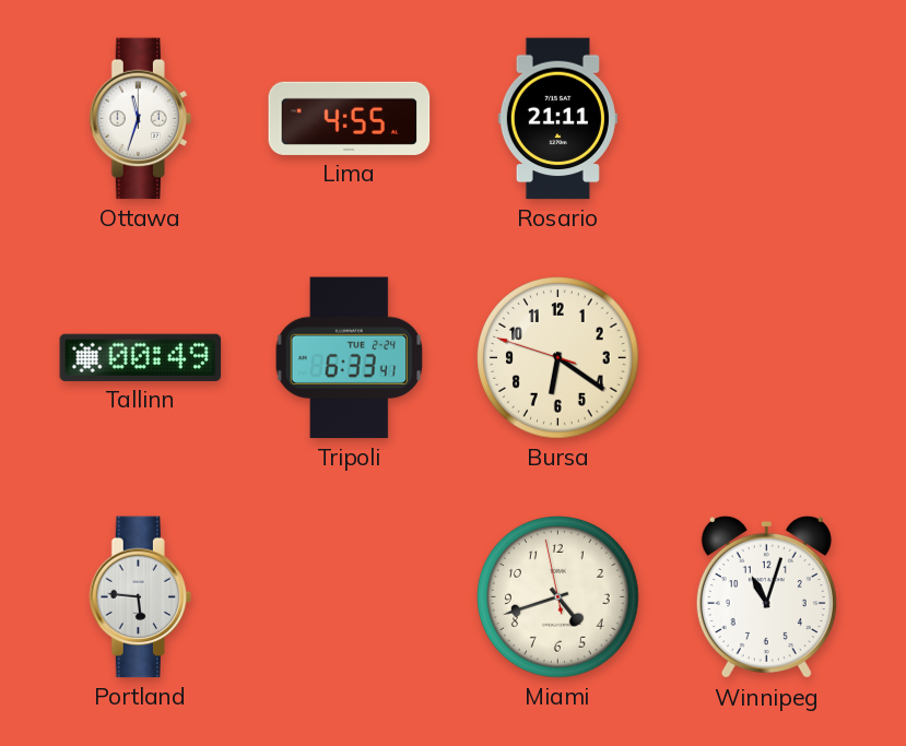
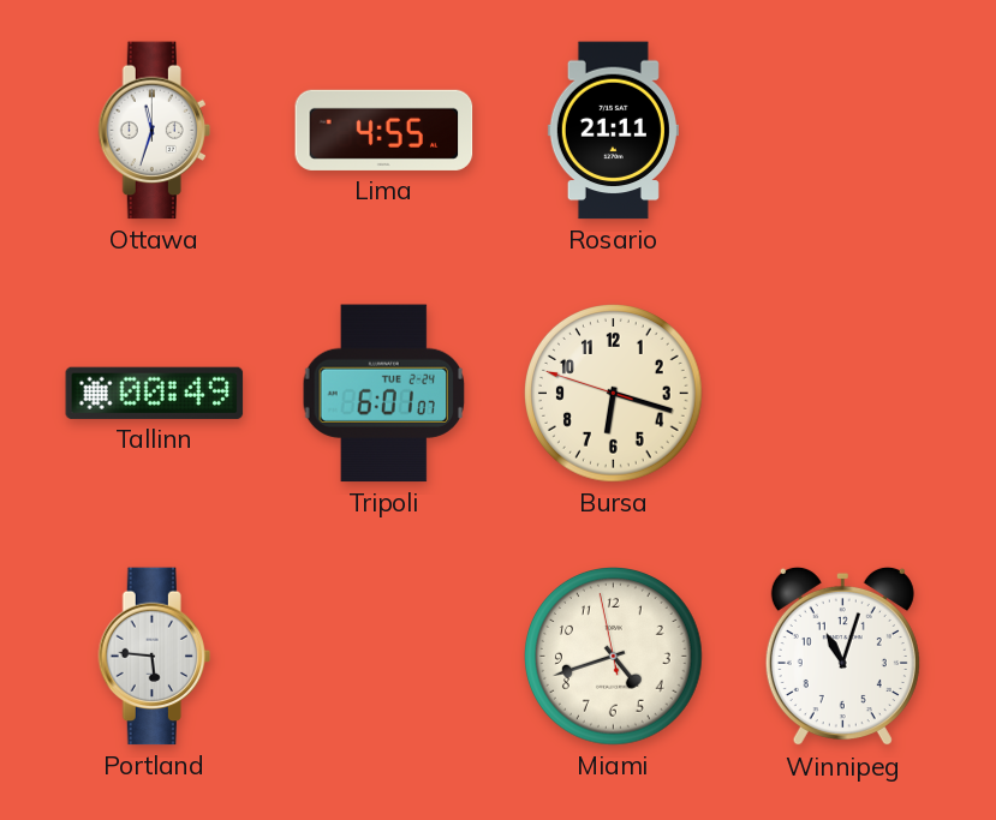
Tripoli: 6:33 -> 6:01 (383, 394)
Bursa: 6:20 -> 6:17 (614, 394)
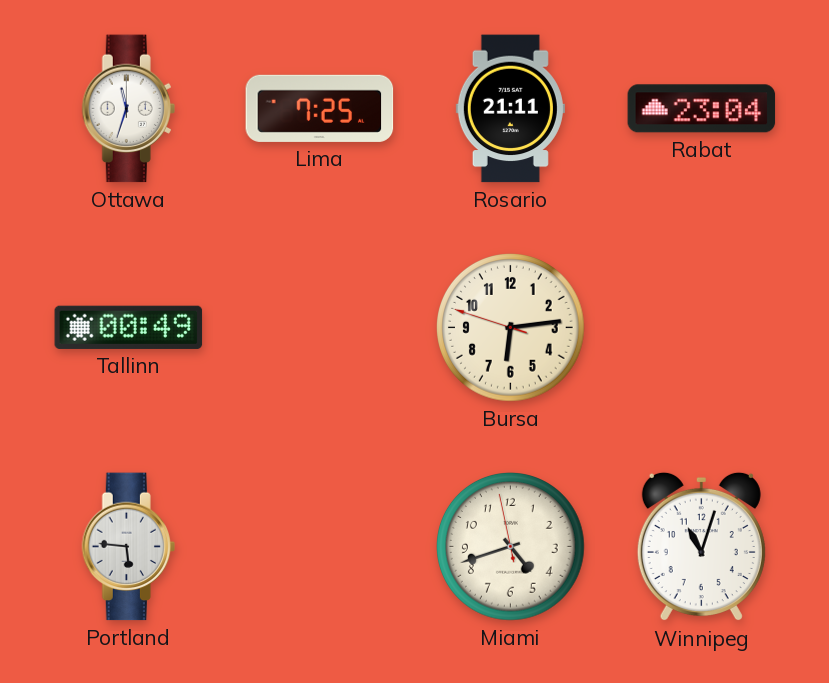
Lima: 4:55 -> 7:25 (320, 108)
Rabat: none -> 23:04 (702, 109)
Tripoli: 6:01 -> none (383, 394)
Bursa: 6:17 -> 6:13 (511, 328)
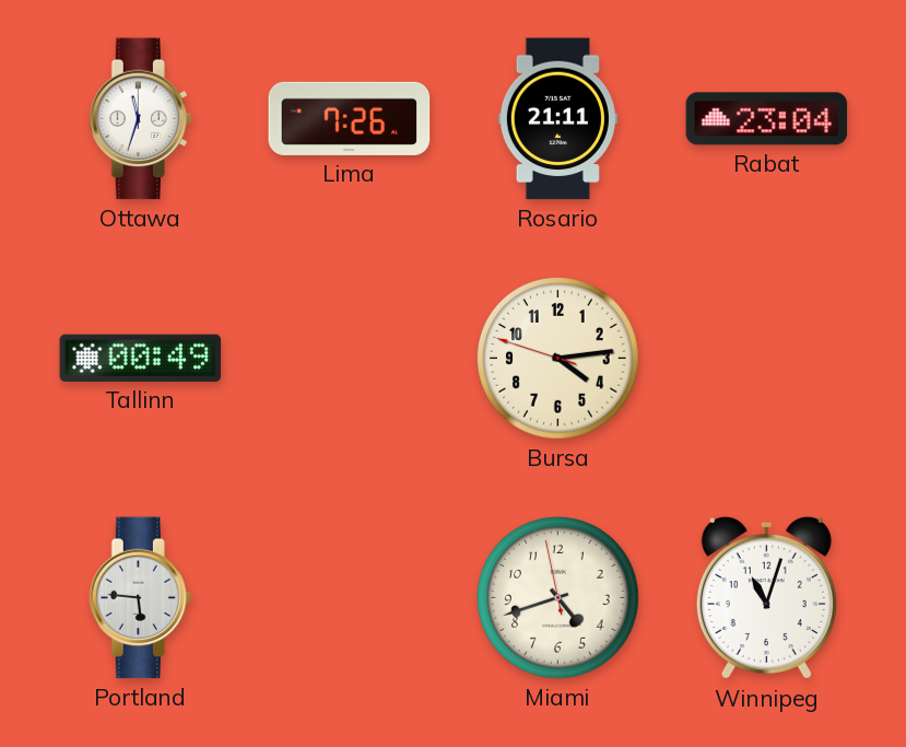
Lima: 7:25 -> 7:26 (350, 118)
Bursa: 6:13 -> 4:13 (558, 359)
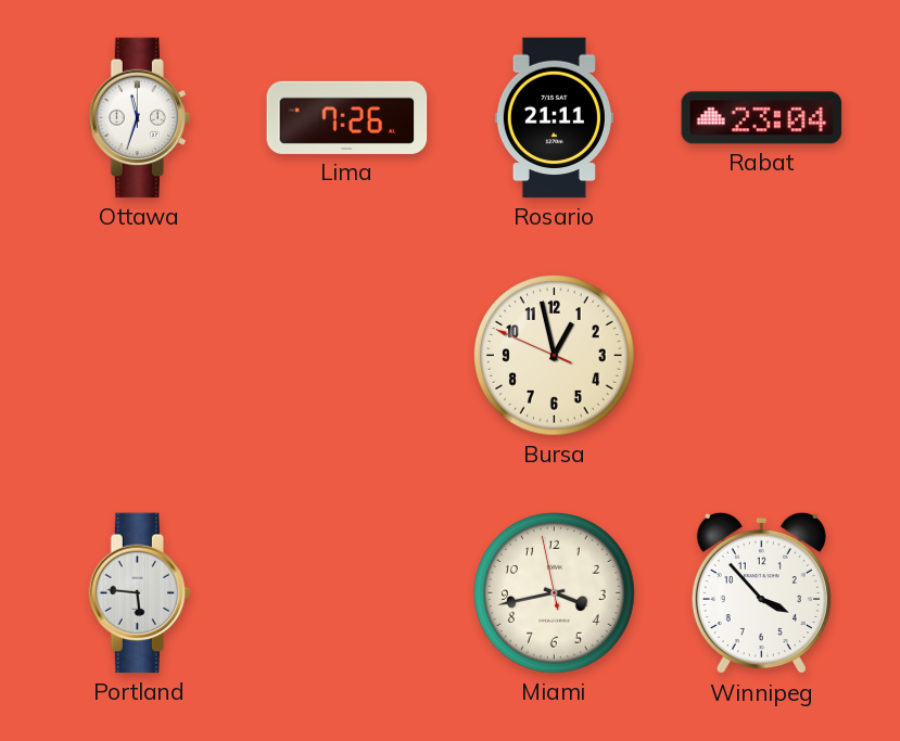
Tallinn: 00:49 -> none (141, 358)
Bursa: 4:13 -> 12:57 (555, 356)
Miami: 4:41 -> 3:42 (555, 593)
Winnipeg: 11:03 -> 3:53 (761, 593)
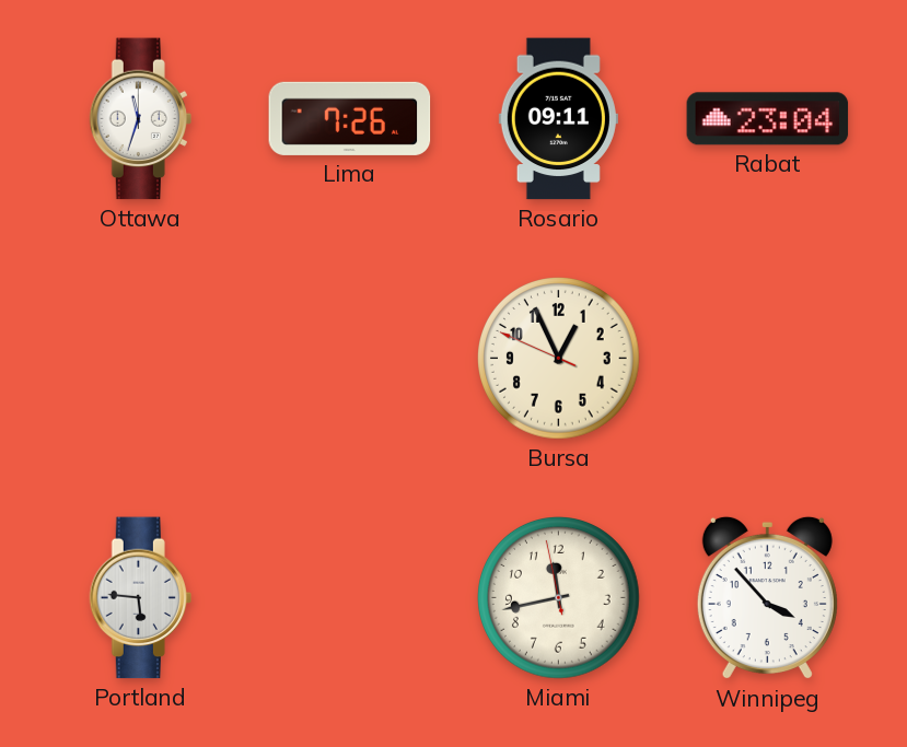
Rosario: 21:11 -> 09:11 (558, 119)
Bursa: 12:57 -> 12:55 (559, 359)
Miami: 3:42 -> 11:42 (559, 598)
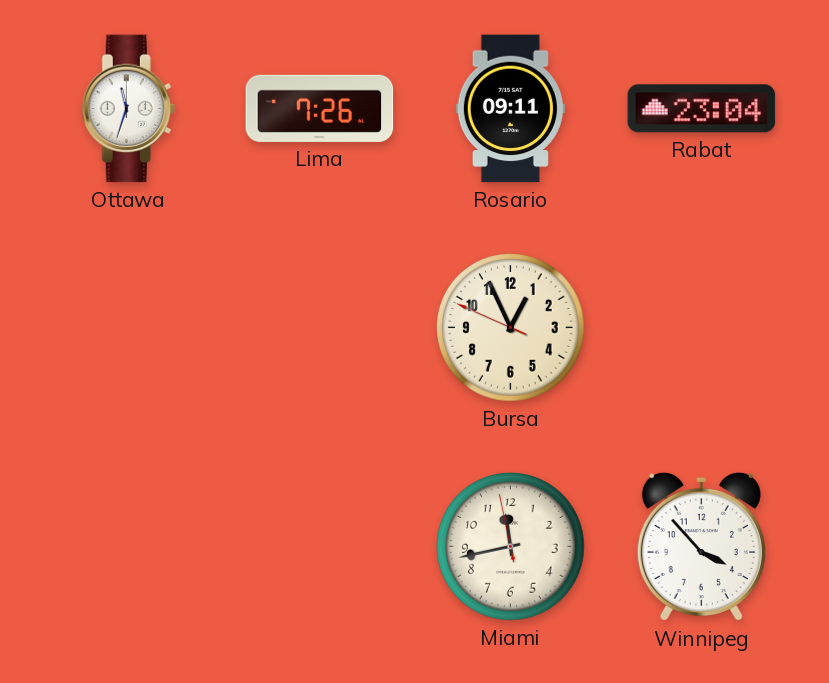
Portland: 5:46 -> none (140, 598)
